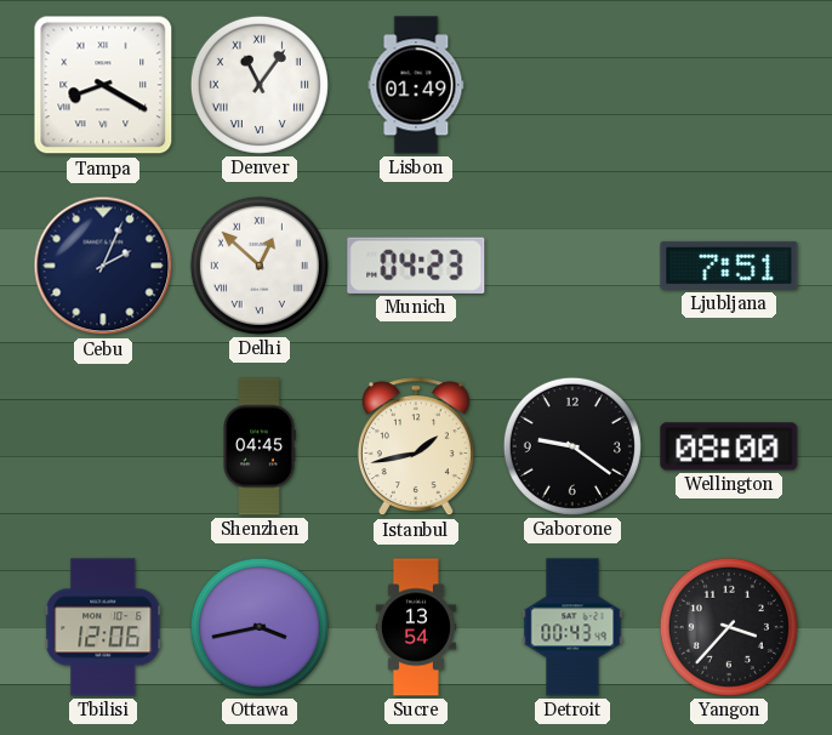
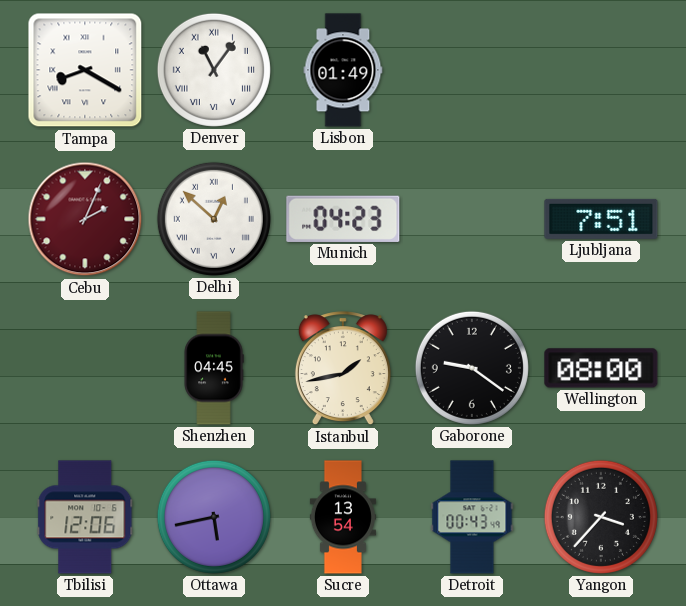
Cebu dial: navy -> burgundy (85, 219)
Ottawa: 3:43 -> 5:43 (214, 517)
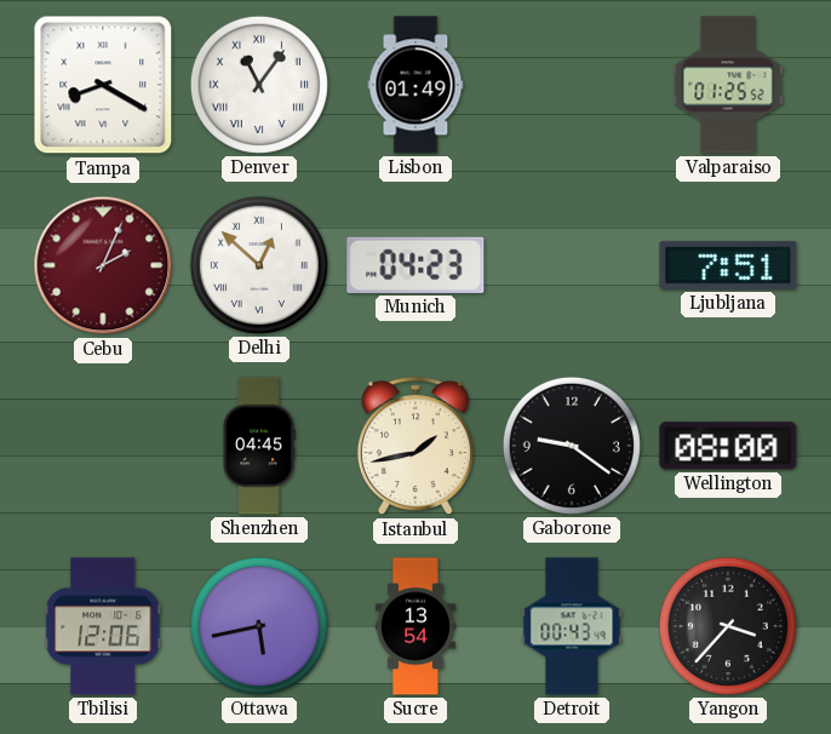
Valparaiso: none -> 01:25 (728, 85)
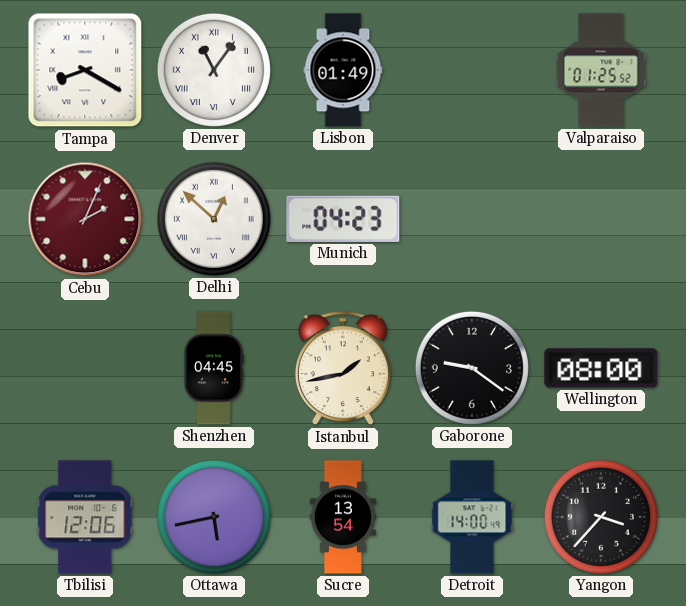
Ljubljana: 7:51 -> none (728, 265)
Detroit: 00:43 -> 14:00 (472, 517)
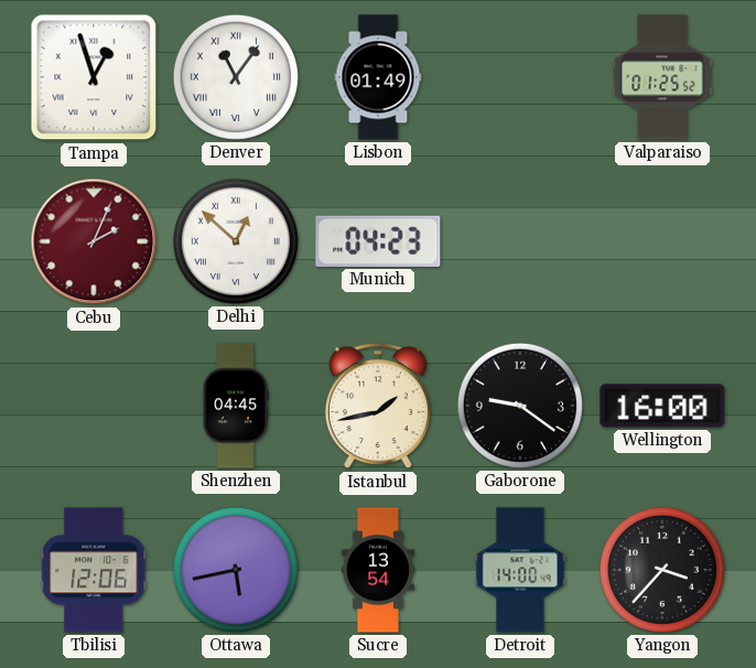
Tampa: 8:20 -> 12:57 (94, 77)
Wellington: 08:00 -> 16:00 (662, 406)
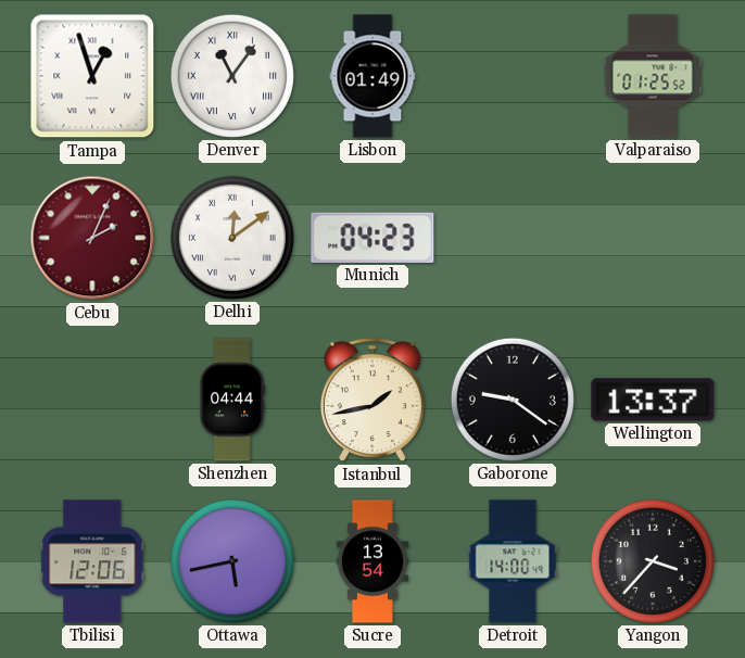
Delhi: 12:52 -> 12:09 (232, 238)
Shenzhen: 04:45 -> 04:44 (232, 400)
Wellington: 16:00 -> 13:37 (653, 400)
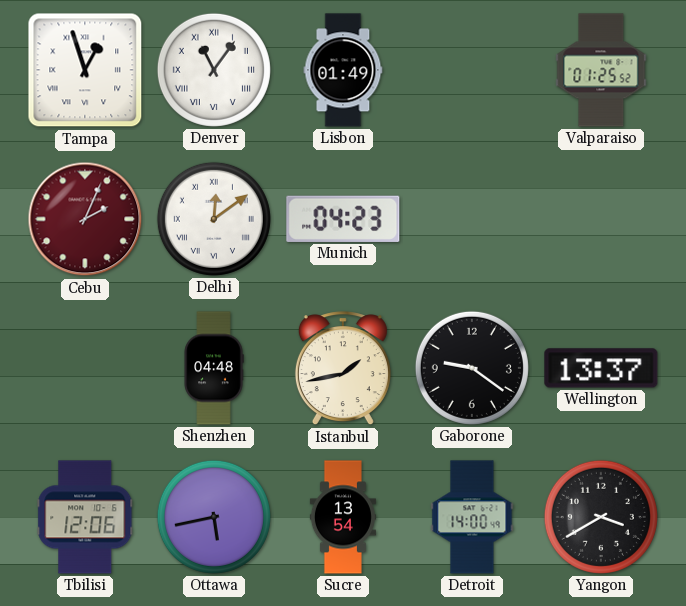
Shenzhen: 04:44 -> 04:48 (214, 368)
Yangon: 3:37 -> 3:40 (601, 517)
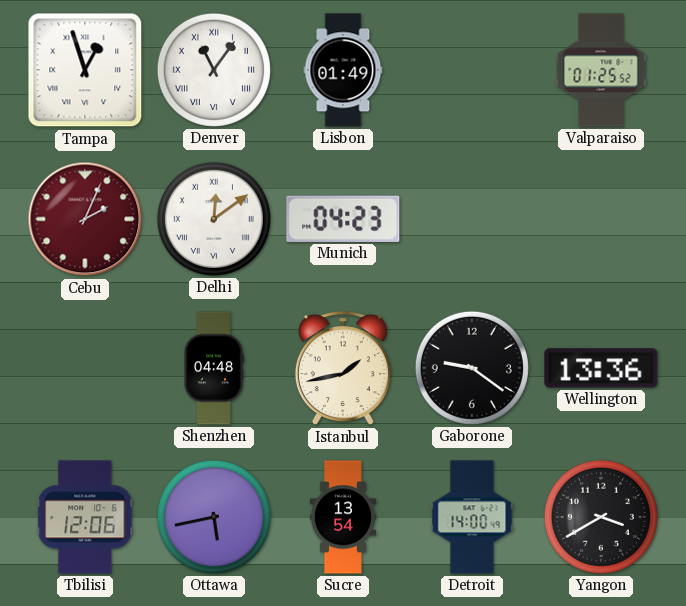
Wellington: 13:37 -> 13:36 (601, 368)
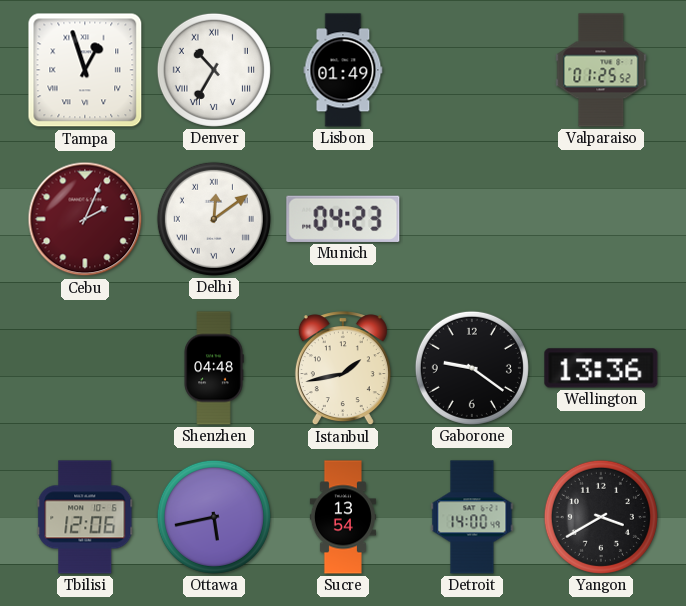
Denver: 11:06 -> 10:35 (214, 70)
